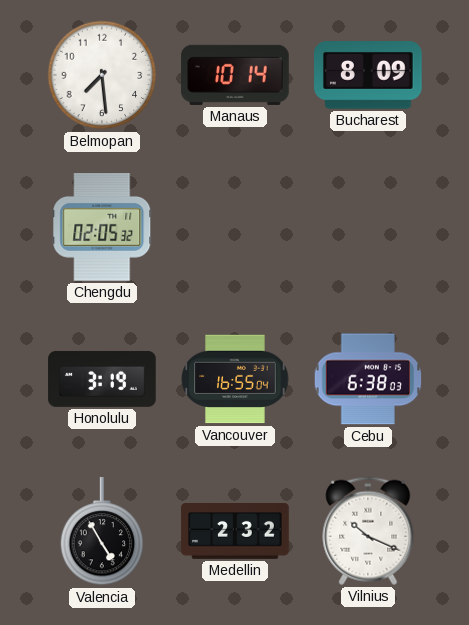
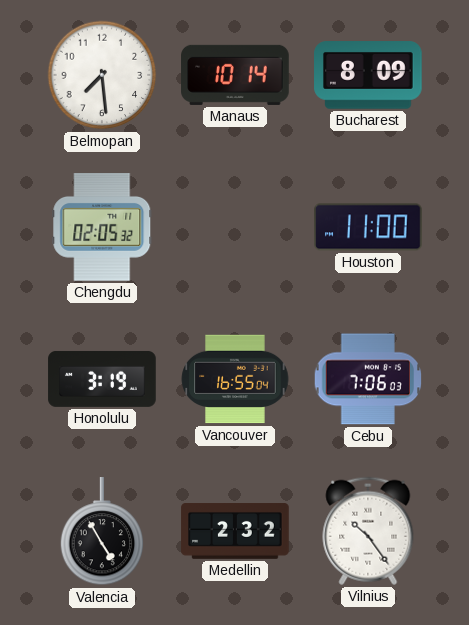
Houston: none -> 11:00 (368, 227)
Cebu: 6:38 -> 7:06 (368, 379)
Vilnius: 10:19 -> 10:24 (368, 531)
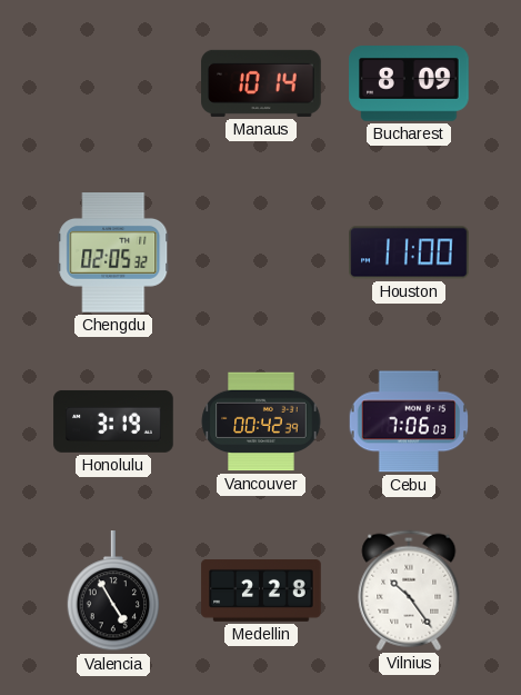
Belmopan: 7:29 -> none (102, 75)
Vancouver: 16:55 -> 00:42 (261, 421)
Medellin: 2:32 -> 2:28 (261, 592)
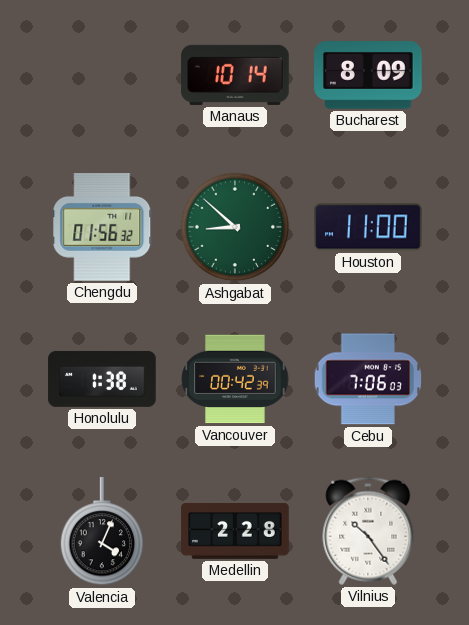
Chengdu: 02:05 -> 01:56 (102, 228)
Ashgabat: none -> 8:52 (235, 227)
Honolulu: 3:19 -> 1:38 (102, 379)
Valencia: 4:55 -> 4:04 (102, 532)
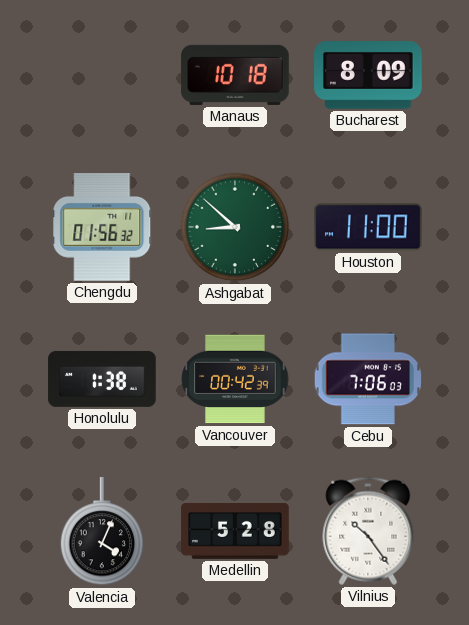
Manaus: 10:14 -> 10:18 (235, 75)
Medellin: 2:28 -> 5:28 (235, 532)
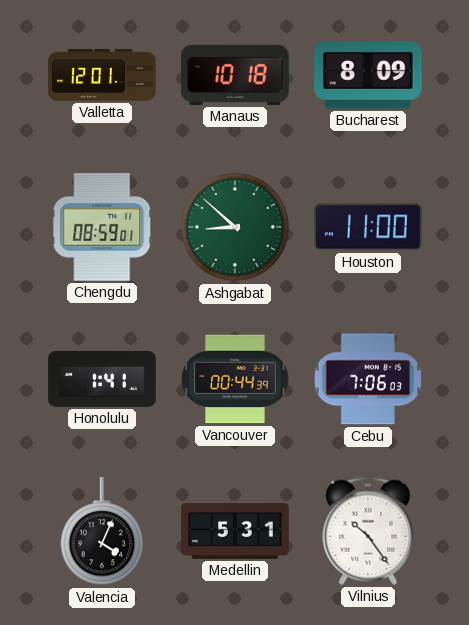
Valletta: none -> 12:01 (102, 75)
Chengdu: 01:56 -> 08:59 (102, 228)
Honolulu: 1:38 -> 1:41 (102, 379)
Vancouver: 00:42 -> 00:44 (235, 379)
Medellin: 5:28 -> 5:31 (235, 532)
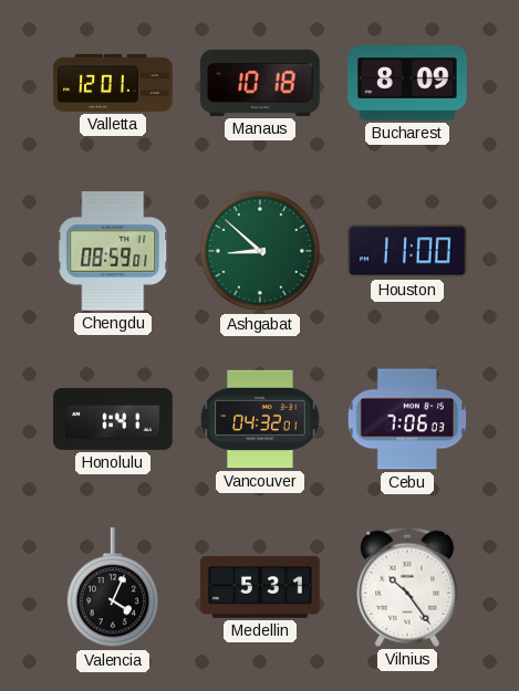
Vancouver: 00:44 -> 04:32 (260, 419)
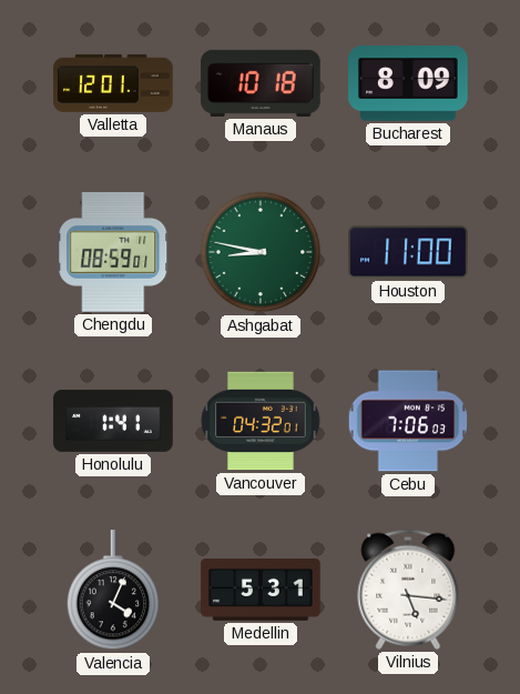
Ashgabat: 8:52 -> 8:47 (261, 252)
Vilnius: 10:24 -> 5:16 (408, 590)
